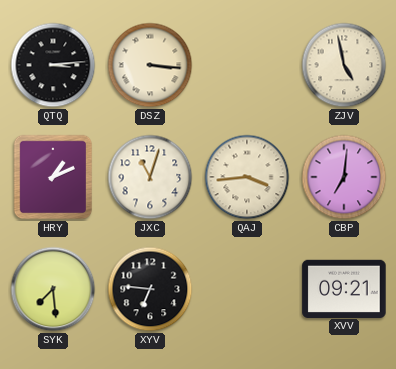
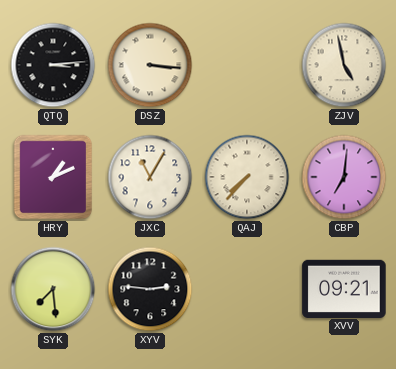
JXC: 11:03 -> 11:05 (150, 177)
QAJ: 3:44 -> 7:37 (247, 177)
XYV: 6:46 -> 2:46 (150, 289)
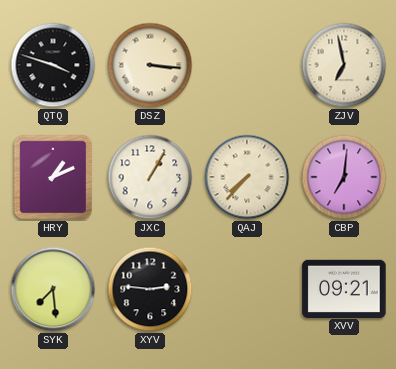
QTQ: 3:14 -> 3:48 (53, 65)
ZJV: 4:58 -> 6:58 (344, 65)
JXC: 11:05 -> 1:05 (150, 177)
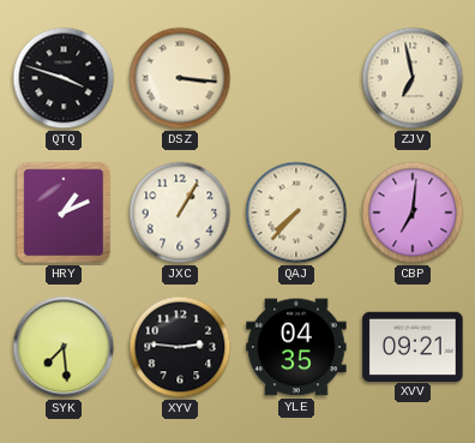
YLE: none -> 04:35 (296, 347)
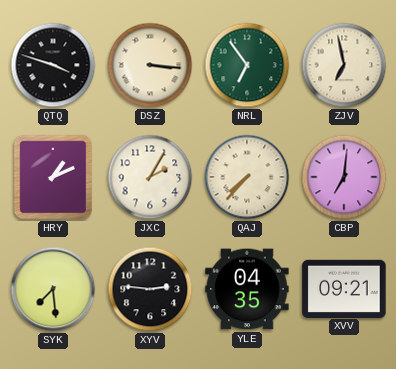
NRL: none -> 6:54 (247, 65)
JXC: 1:05 -> 2:05 (150, 177)
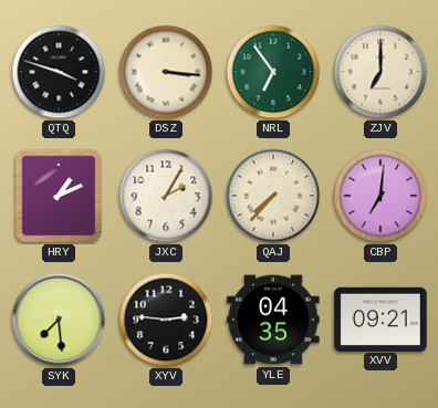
ZJV: 6:58 -> 7:00 (380, 72)
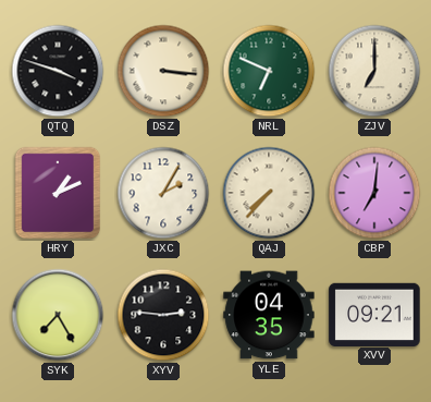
NRL: 6:54 -> 6:49 (269, 71)
SYK: 7:29 -> 7:25 (58, 315)
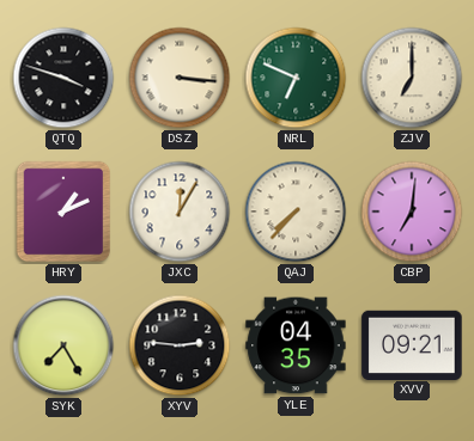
JXC: 2:05 -> 12:05 (180, 212)
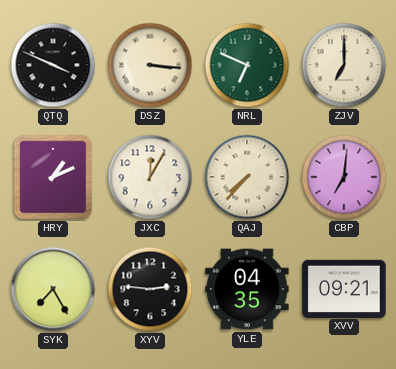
QTQ: 3:48 -> 3:49 (53, 65)
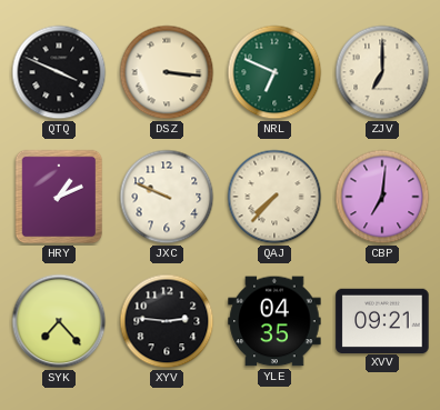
JXC: 12:05 -> 9:49 (167, 197)
SYK: 7:25 -> 7:23 (59, 321)
